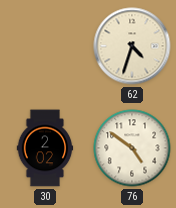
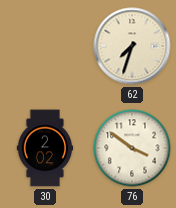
62: 4:33 -> 7:33 (132, 46)
76: 4:51 -> 3:51 (132, 148)
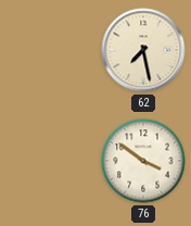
62: 7:33 -> 7:28 (143, 50)
30: 2:02 -> none (45, 148)
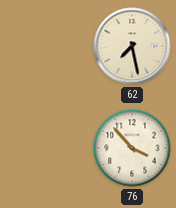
76: 3:51 -> 3:53 (132, 148)
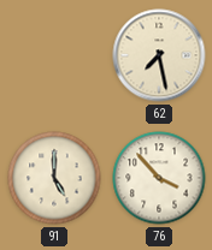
91: none -> 5:00 (54, 178)
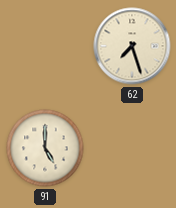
62: 7:28 -> 7:27 (132, 46)
76: 3:53 -> none (159, 178)
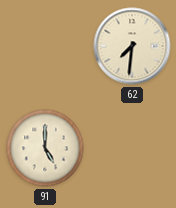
62: 7:27 -> 7:31 (132, 46)
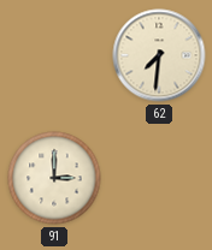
91: 5:00 -> 3:00 (54, 178)
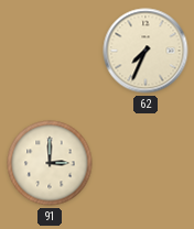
62: 7:31 -> 7:34 (145, 51)
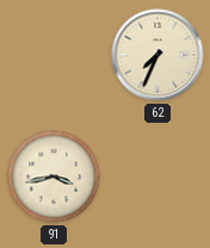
91: 3:00 -> 3:43 (54, 176)
